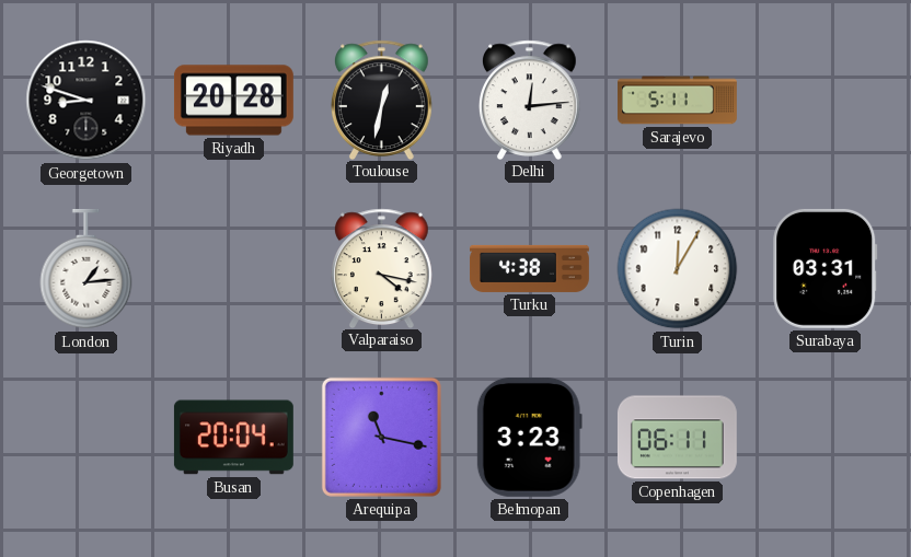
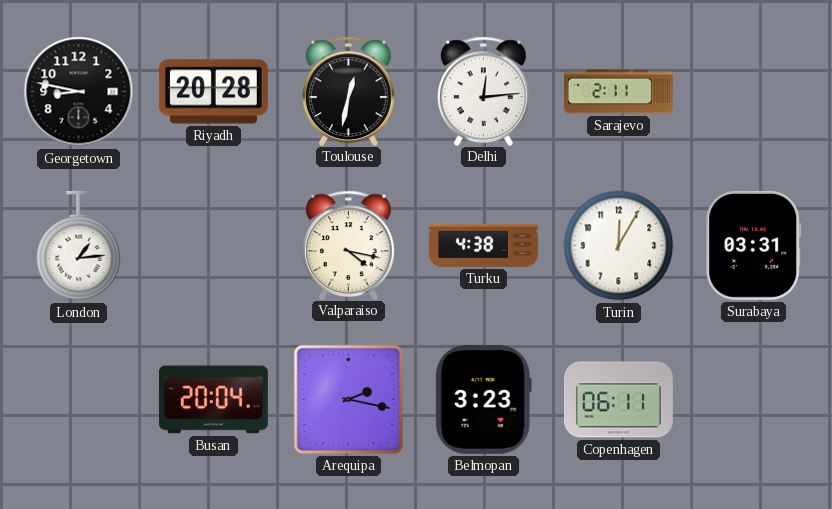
Georgetown: 8:48 -> 8:47 (79, 92)
Sarajevo: 5:11 -> 2:11 (619, 92)
Arequipa: 11:17 -> 2:17 (348, 399)
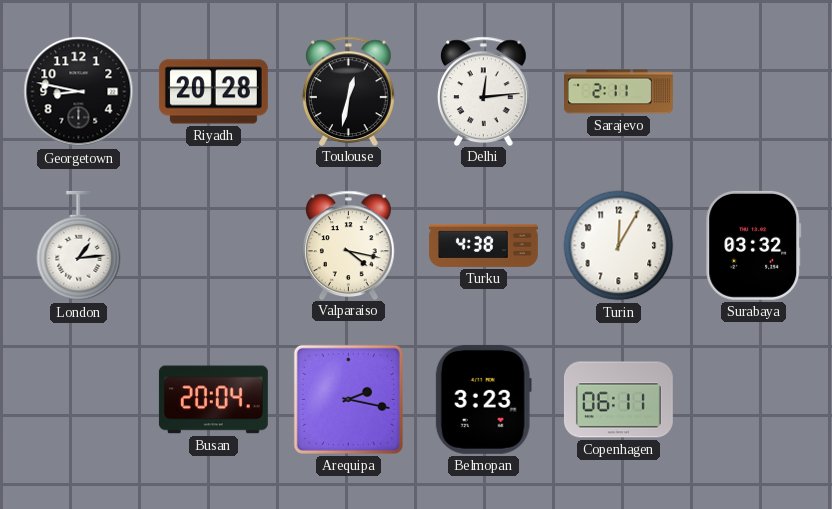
Surabaya: 03:31 -> 03:32 (754, 245)
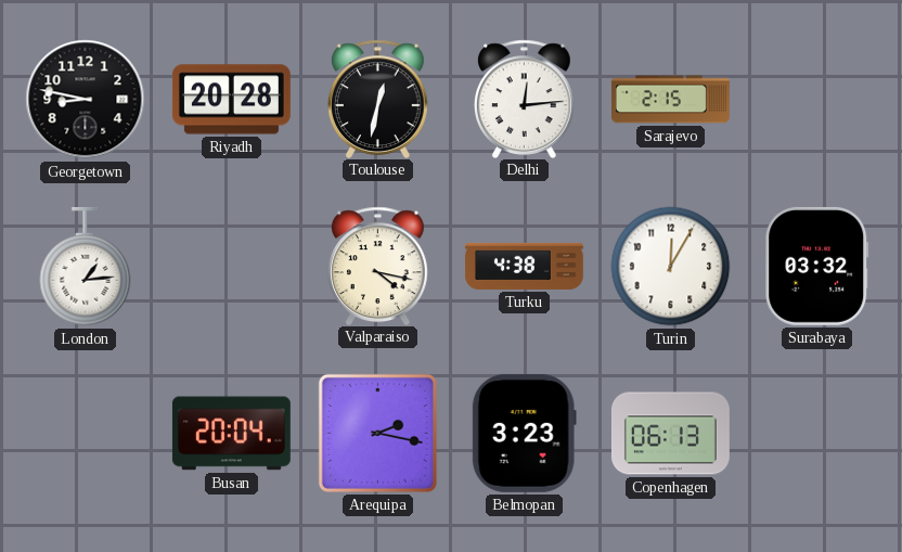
Sarajevo: 2:11 -> 2:15 (671, 100)
Copenhagen: 06:11 -> 06:13 (670, 434)
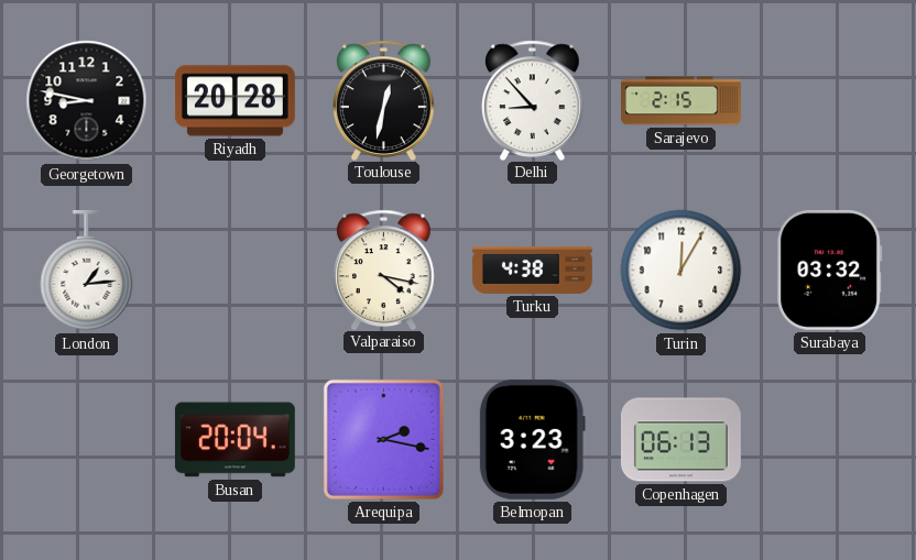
Delhi: 12:14 -> 8:53 (532, 100)
